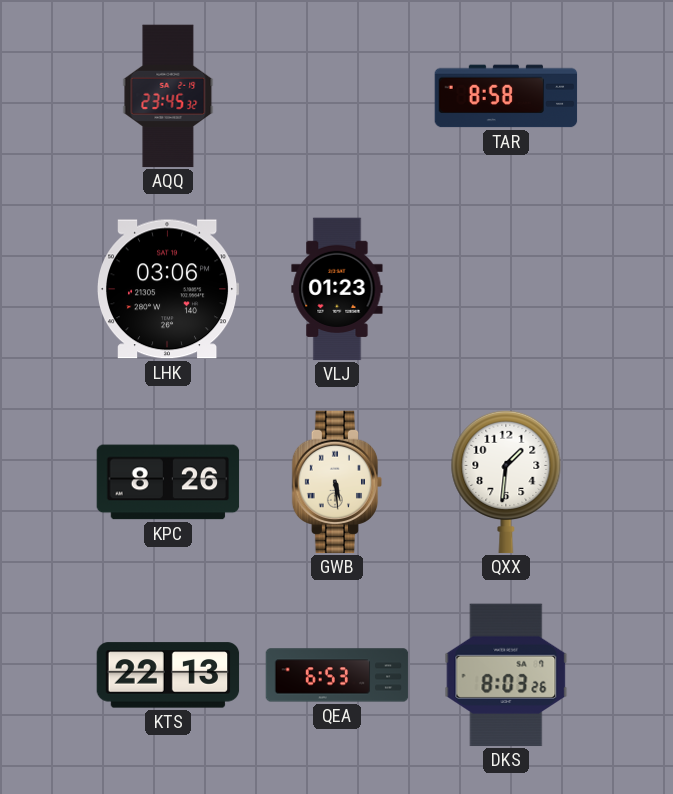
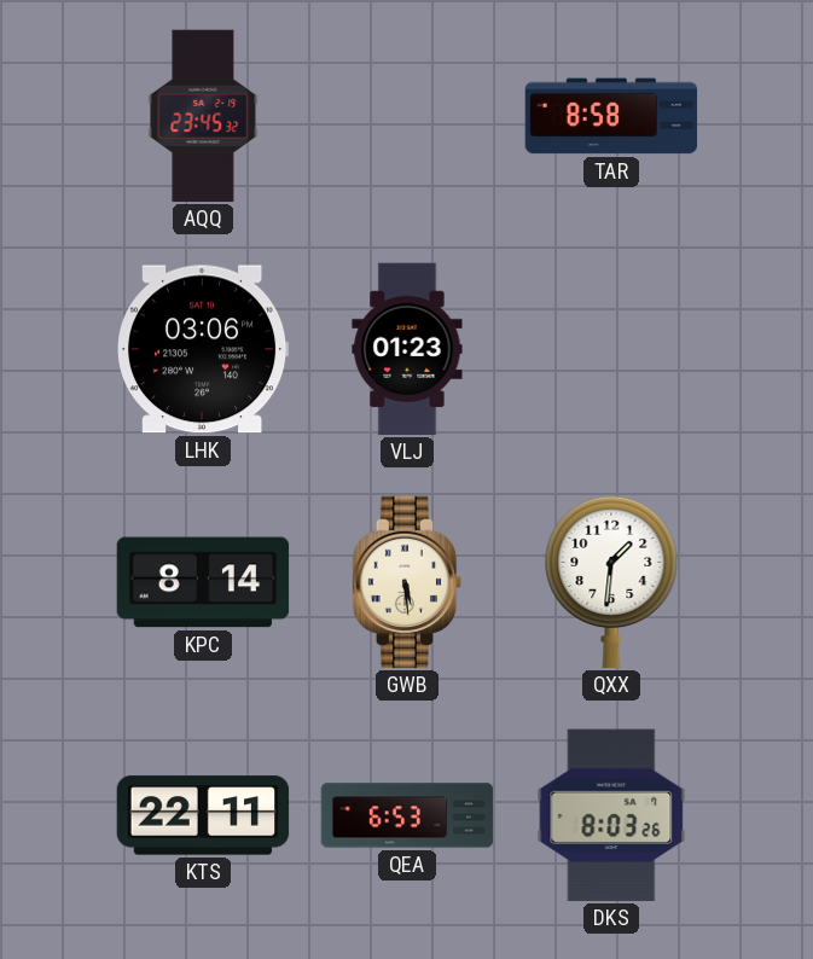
KPC: 8:26 -> 8:14 (203, 582)
KTS: 22:13 -> 22:11 (203, 815)
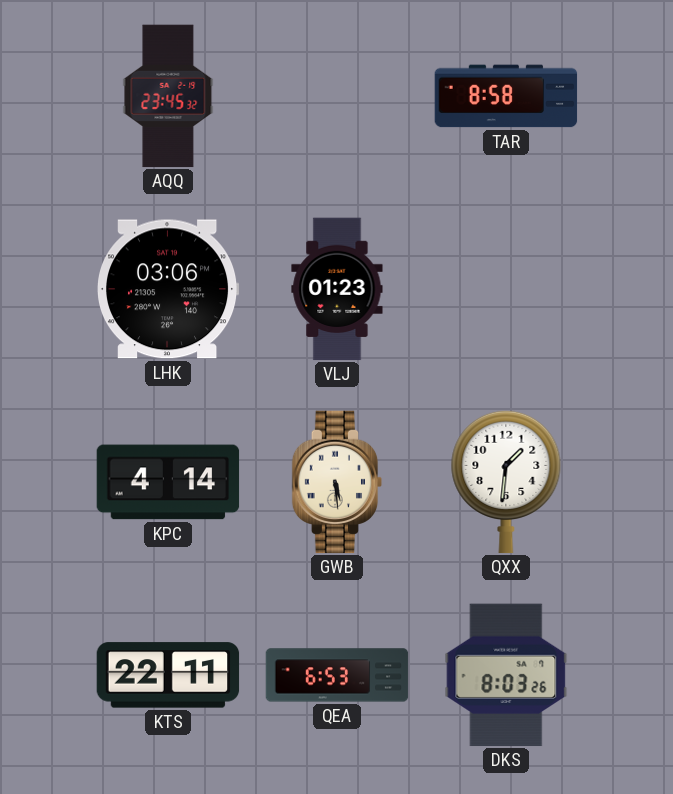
KPC: 8:14 -> 4:14 (168, 482)
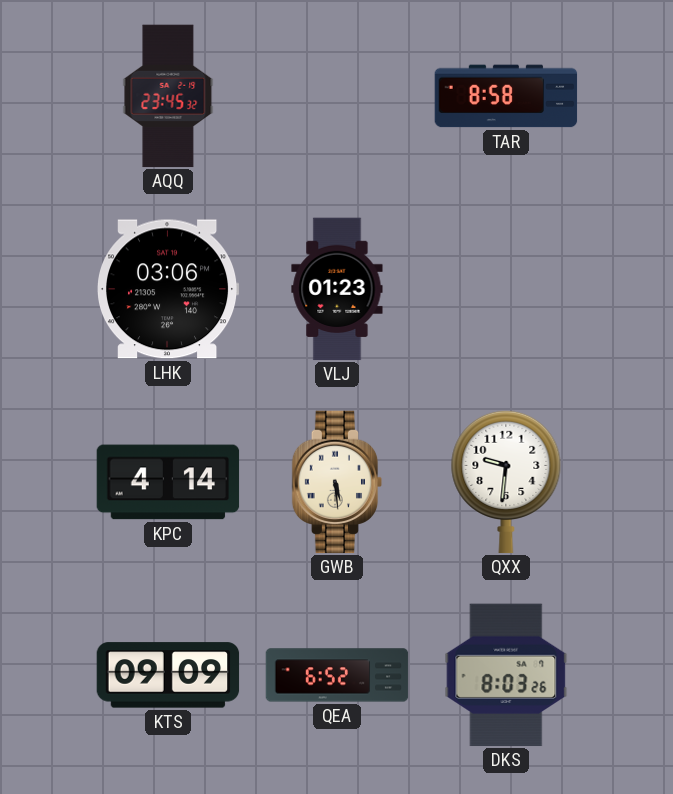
QXX: 1:31 -> 9:31 (506, 482)
KTS: 22:11 -> 09:09 (168, 675)
QEA: 6:53 -> 6:52 (337, 675)
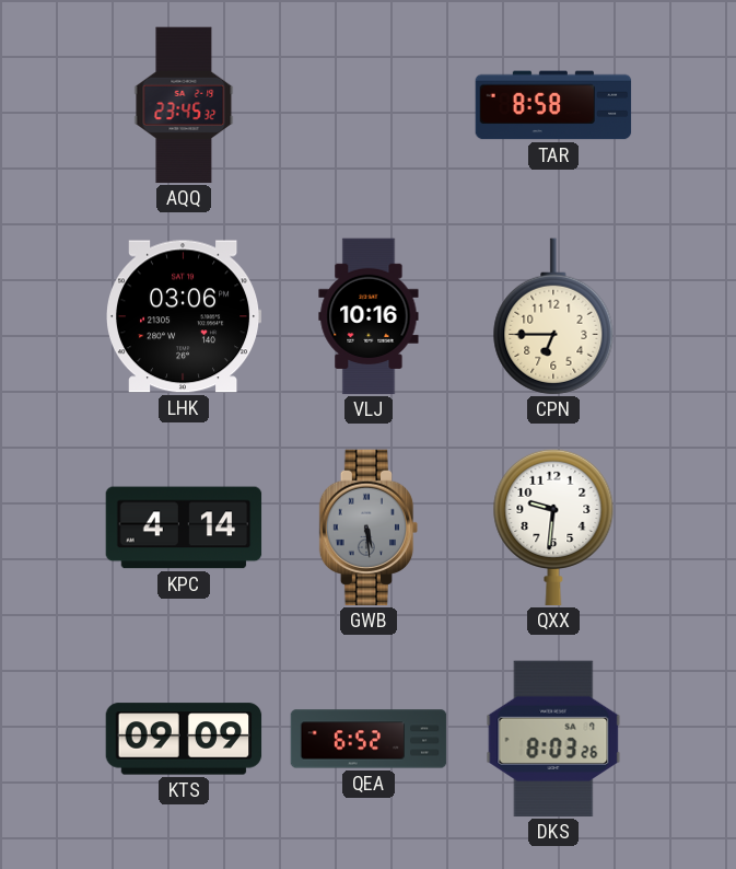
VLJ: 01:23 -> 10:16 (369, 316)
CPN: none -> 6:45 (553, 316)
GWB dial: cream -> grey (369, 528)
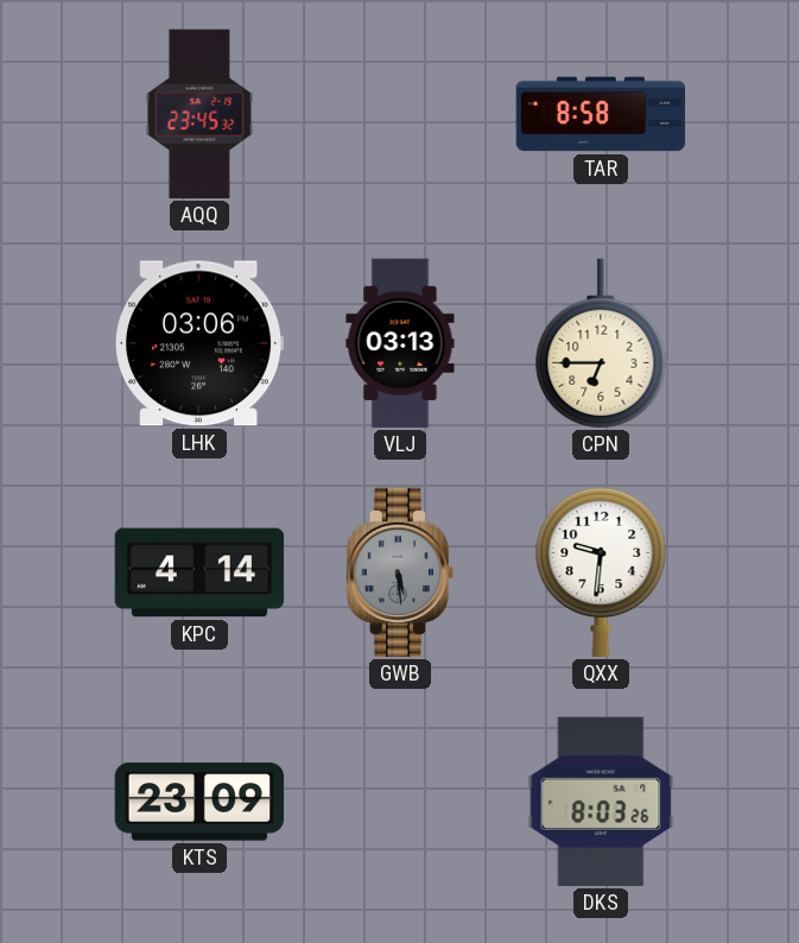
VLJ: 10:16 -> 03:13 (400, 343)
KTS: 09:09 -> 23:09 (199, 802)
QEA: 6:52 -> none (369, 739)
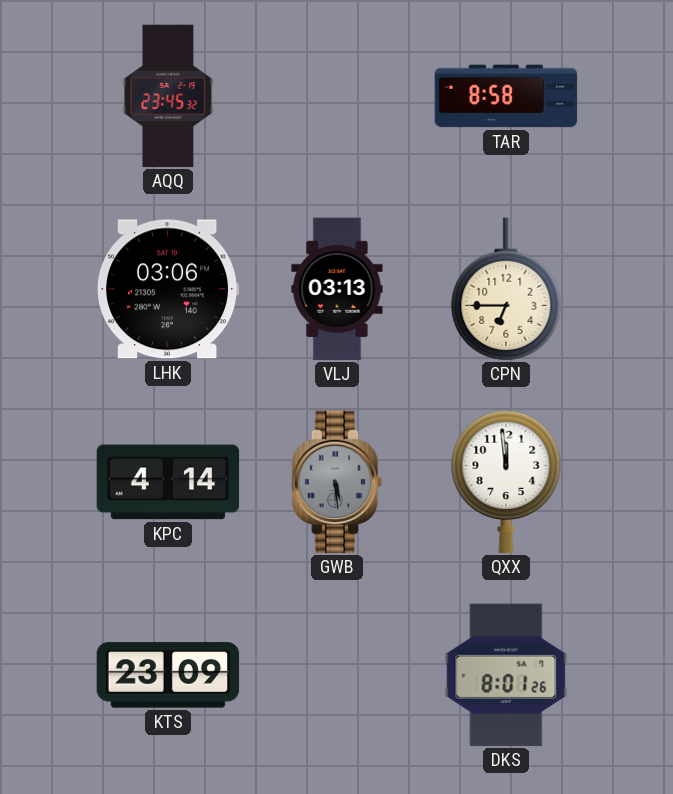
QXX: 9:31 -> 11:59 (506, 482)
DKS: 8:03 -> 8:01 (506, 675)
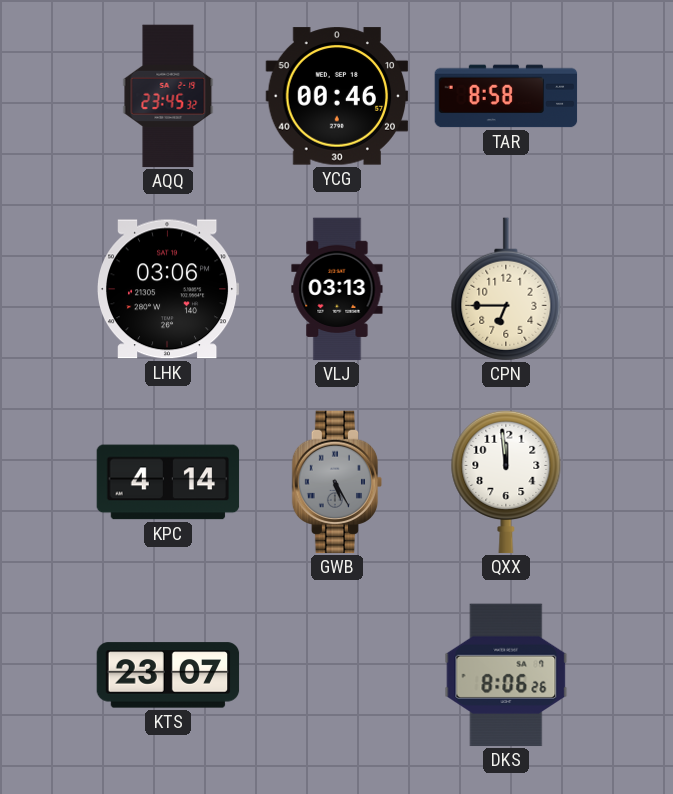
YCG: none -> 00:46 (337, 96)
GWB: 5:29 -> 5:25 (337, 482)
KTS: 23:09 -> 23:07 (168, 675)
DKS: 8:01 -> 8:06 (506, 675)
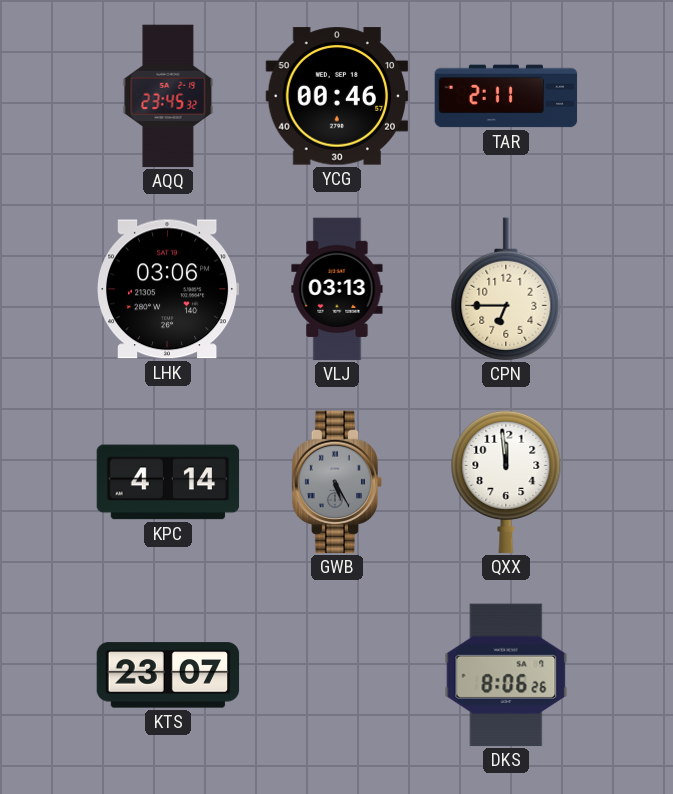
TAR: 8:58 -> 2:11 (506, 96)
